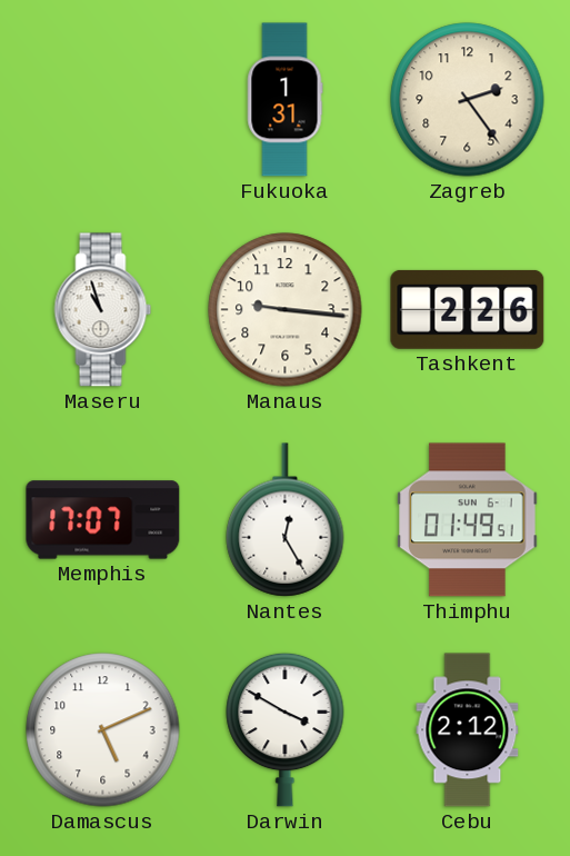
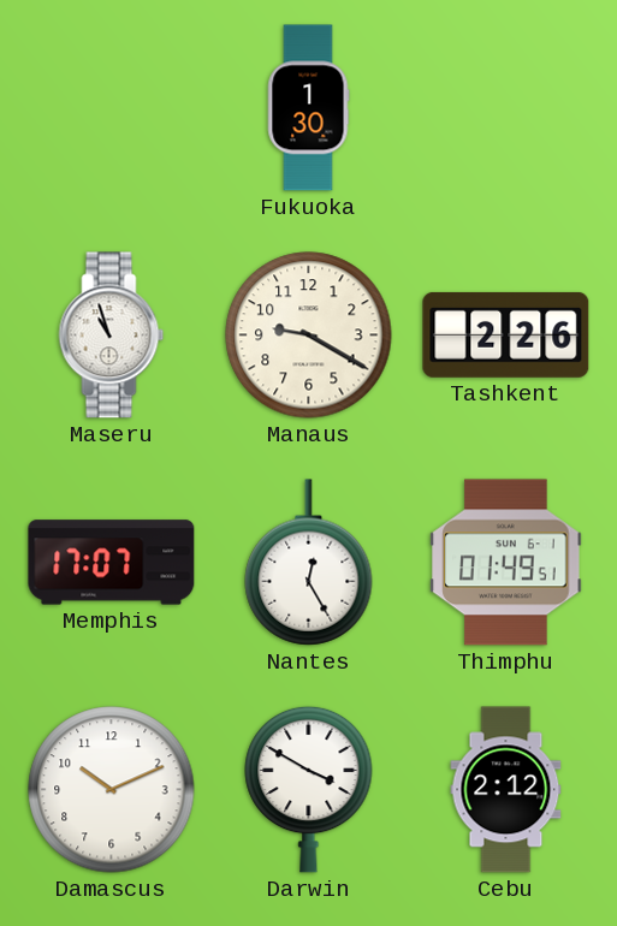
Fukuoka: 1:31 -> 1:30 (308, 108)
Zagreb: 2:24 -> none (468, 100)
Manaus: 9:16 -> 9:20 (309, 336)
Damascus: 5:11 -> 10:11 (112, 790)
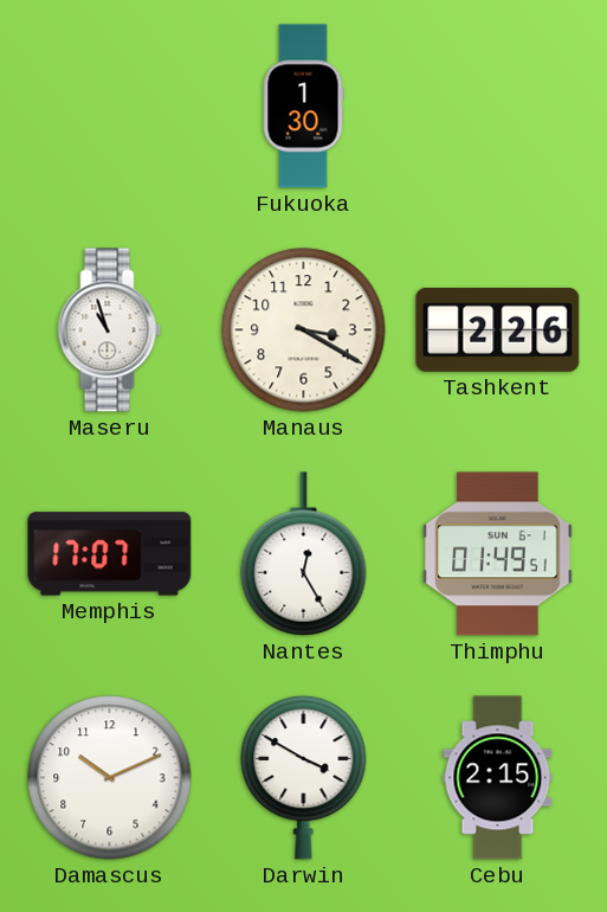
Manaus: 9:20 -> 3:20 (304, 330)
Cebu: 2:12 -> 2:15 (498, 778)
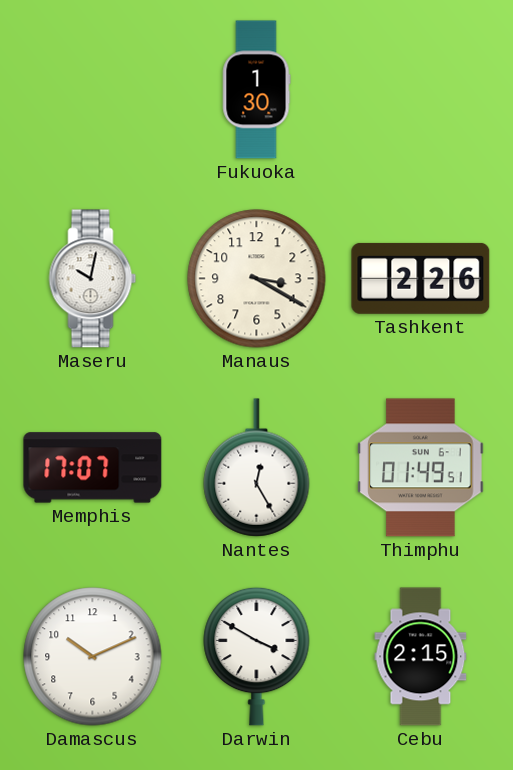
Maseru: 10:57 -> 10:02 (93, 279)
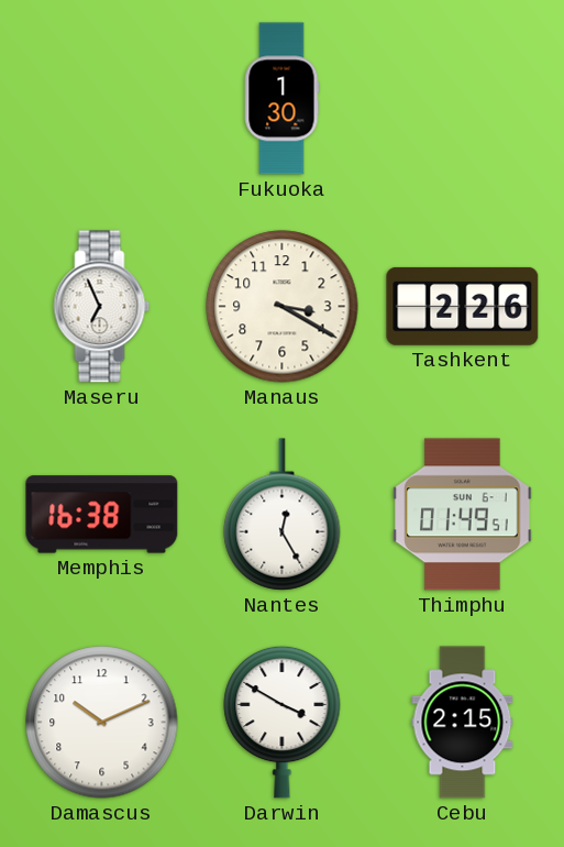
Maseru: 10:02 -> 6:56 (102, 307)
Memphis: 17:07 -> 16:38 (102, 515)
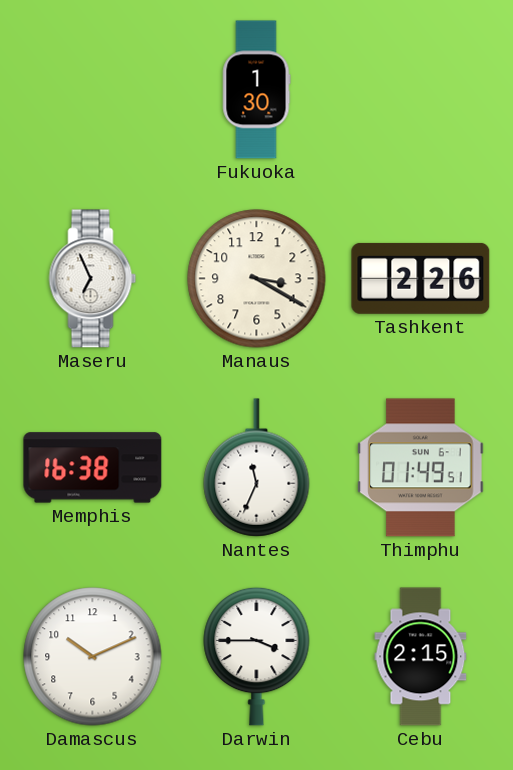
Nantes: 12:25 -> 11:34 (257, 468)
Darwin: 3:50 -> 3:45 (257, 656)
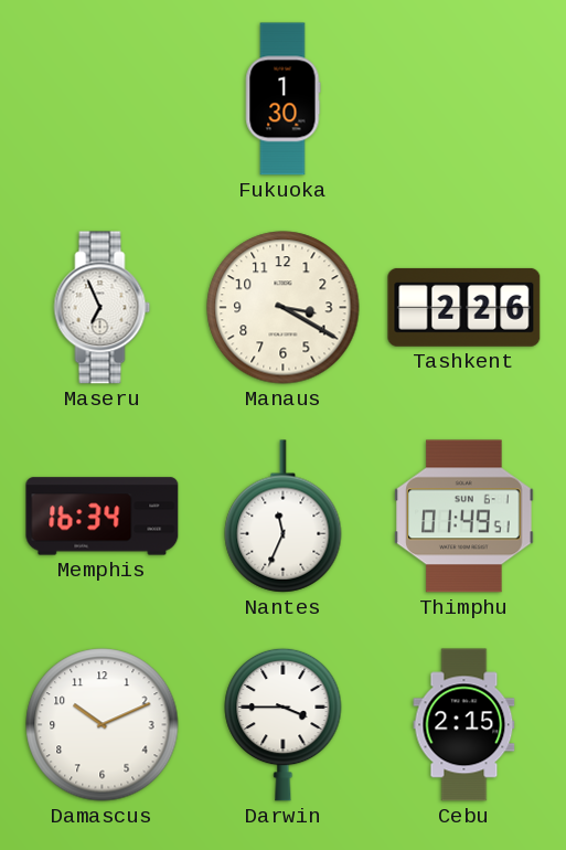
Memphis: 16:38 -> 16:34 (103, 517)
